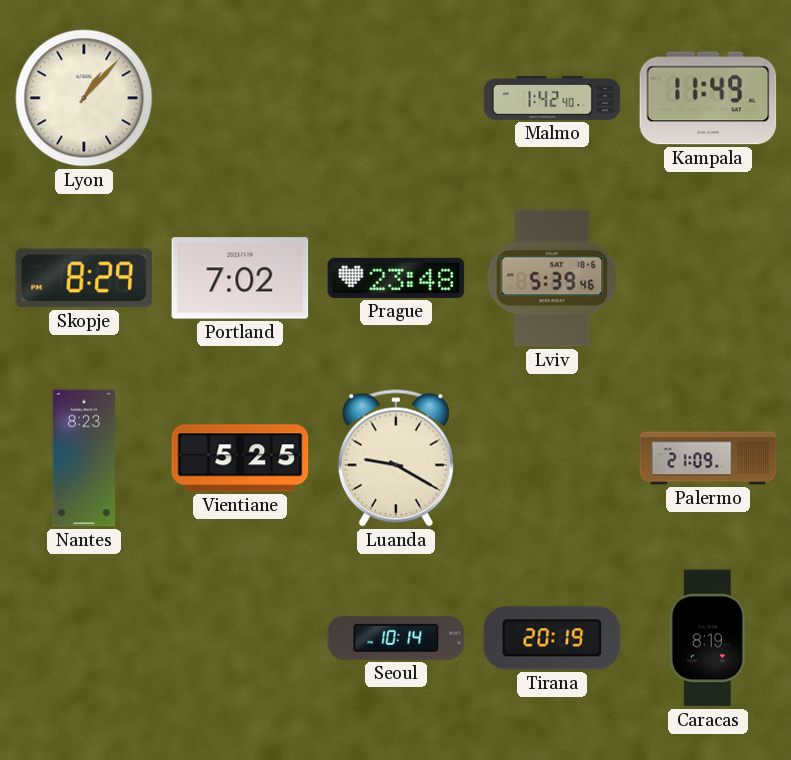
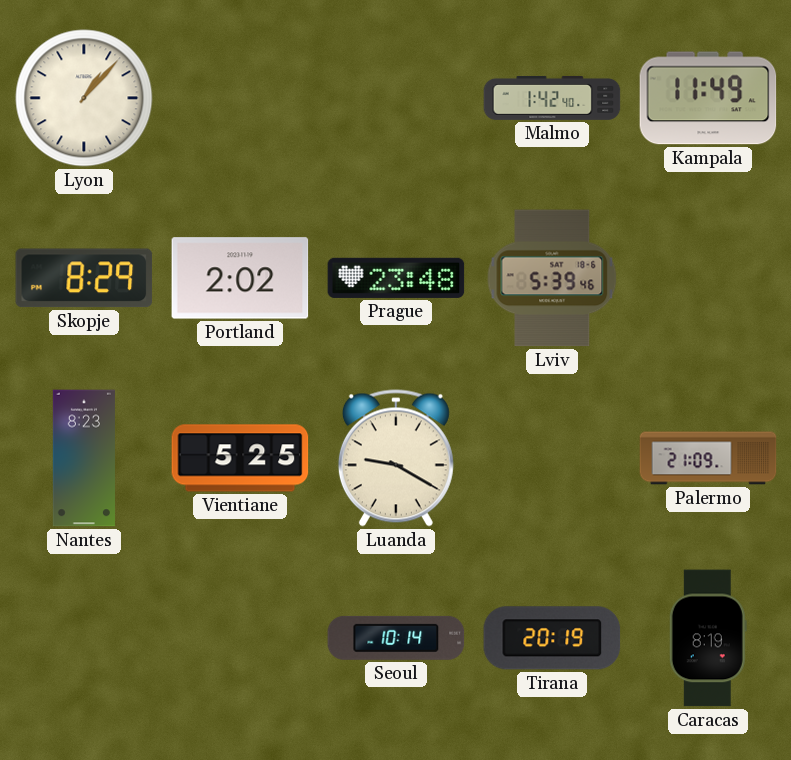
Portland: 7:02 -> 2:02 (240, 278)
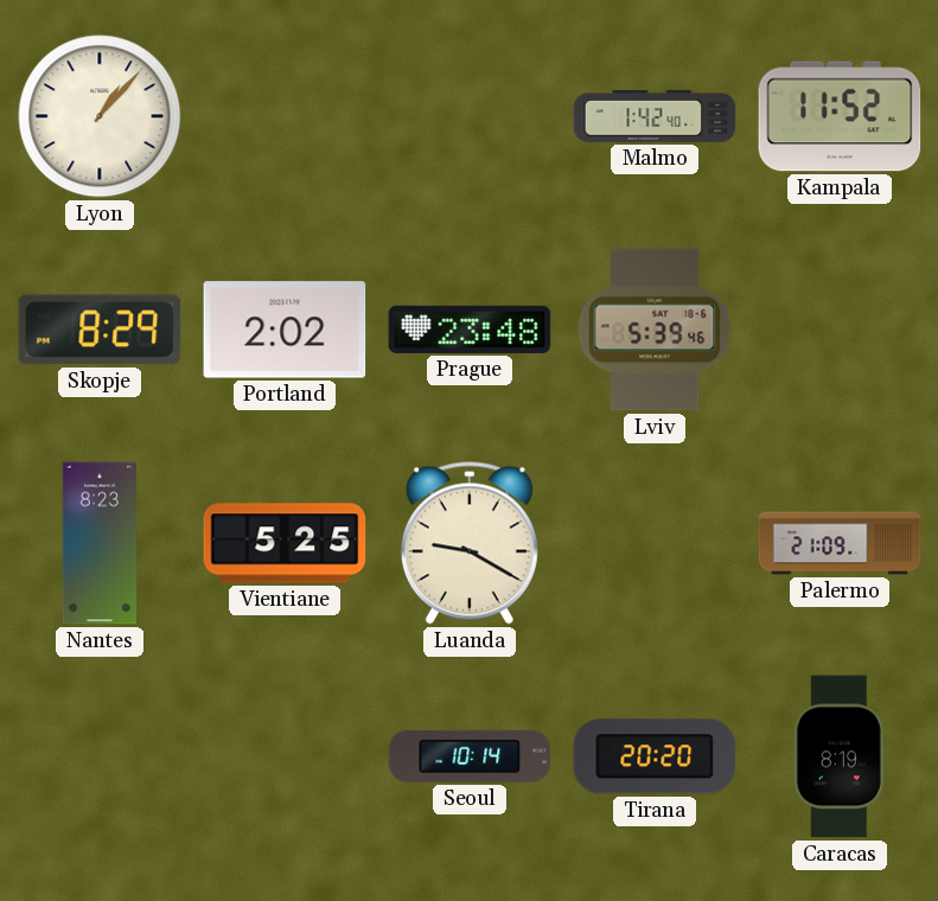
Kampala: 11:49 -> 11:52 (840, 116)
Tirana: 20:19 -> 20:20 (655, 756)
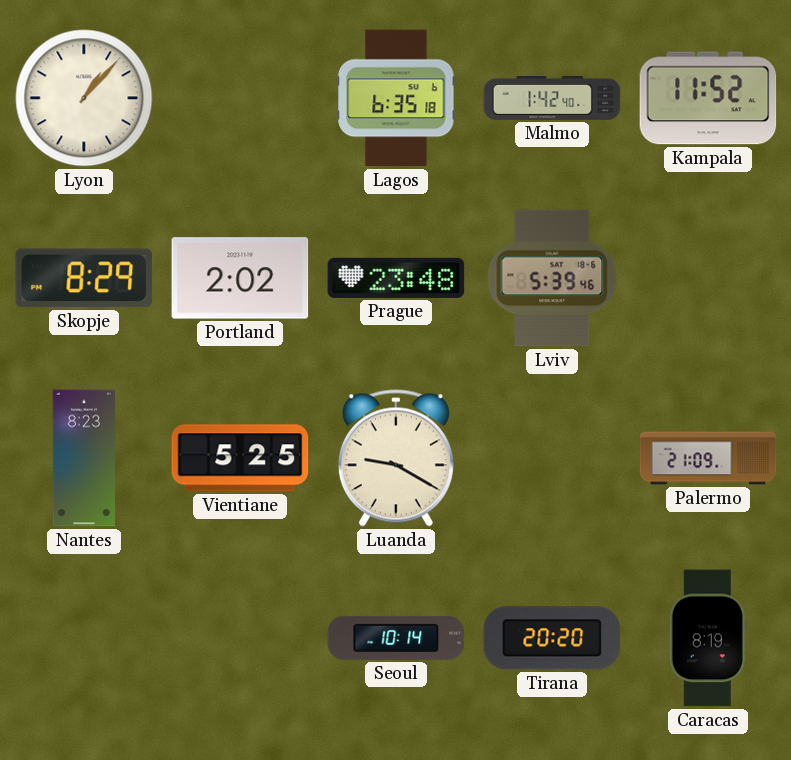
Lagos: none -> 6:35 (396, 98)
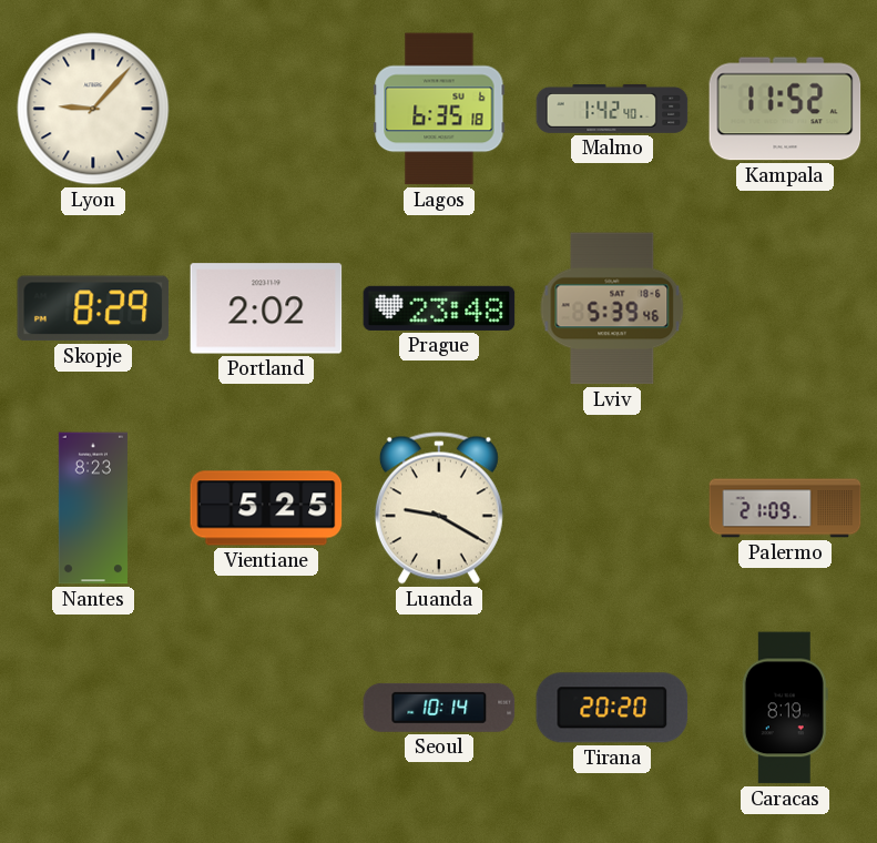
Lyon: 1:07 -> 9:07 (93, 109)
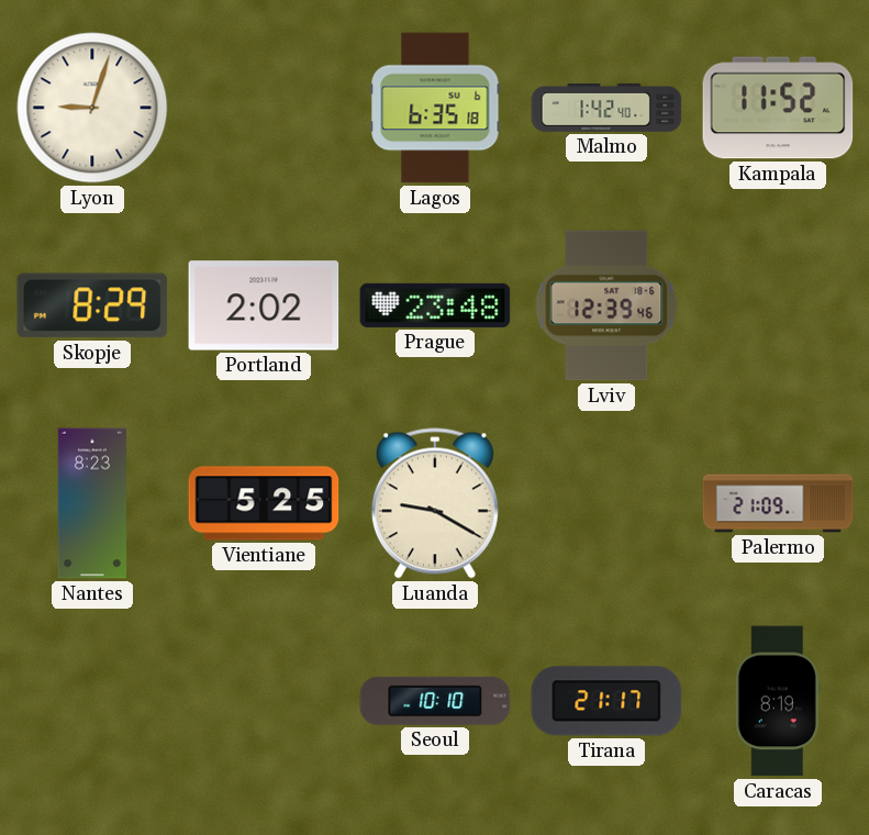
Lyon: 9:07 -> 9:03 (92, 108)
Lviv: 5:39 -> 12:39 (606, 305)
Seoul: 10:14 -> 10:10 (435, 701)
Tirana: 20:20 -> 21:17 (606, 701)
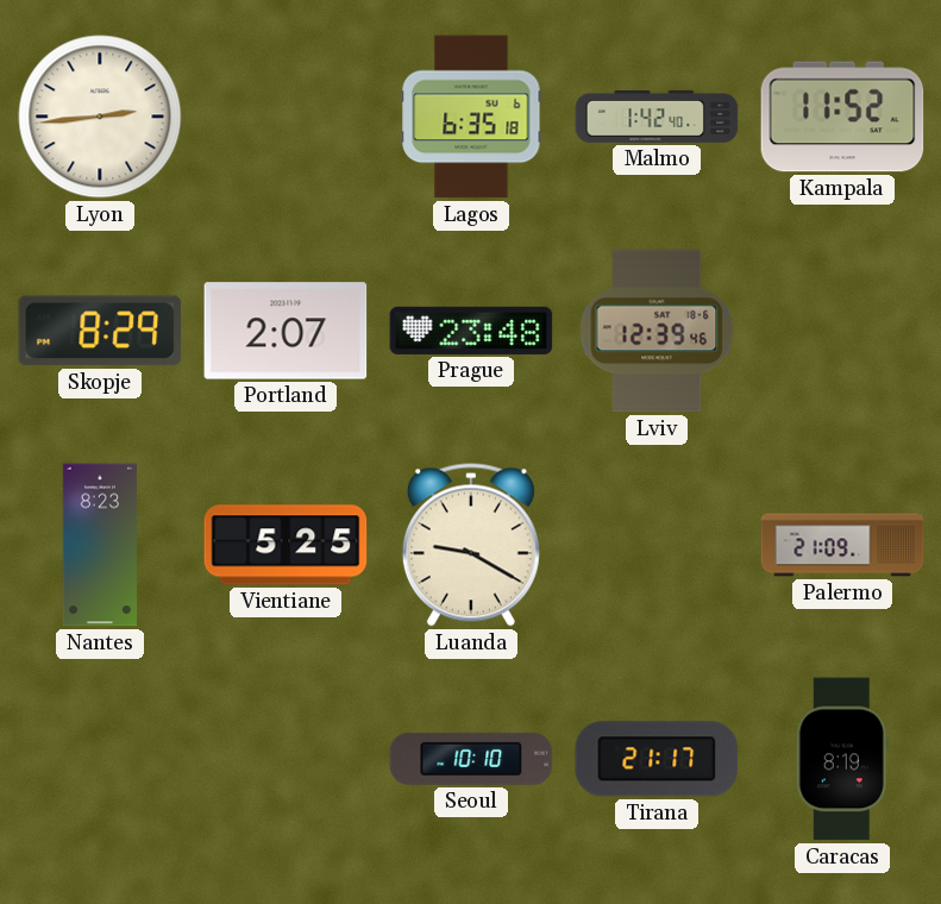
Lyon: 9:03 -> 2:44 (100, 117)
Portland: 2:02 -> 2:07 (286, 331)
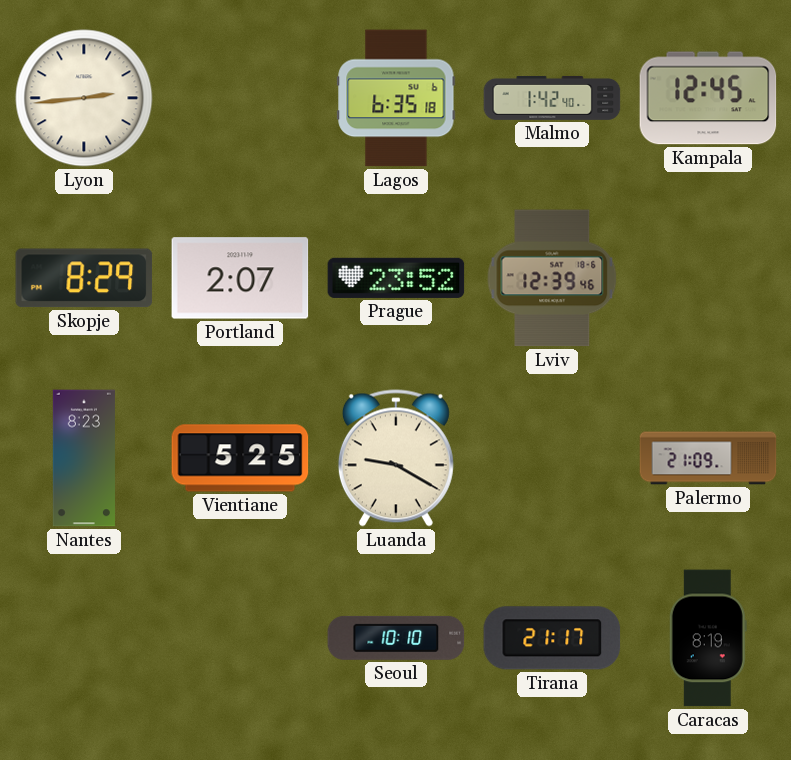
Kampala: 11:52 -> 12:45 (708, 98)
Prague: 23:48 -> 23:52 (396, 278)
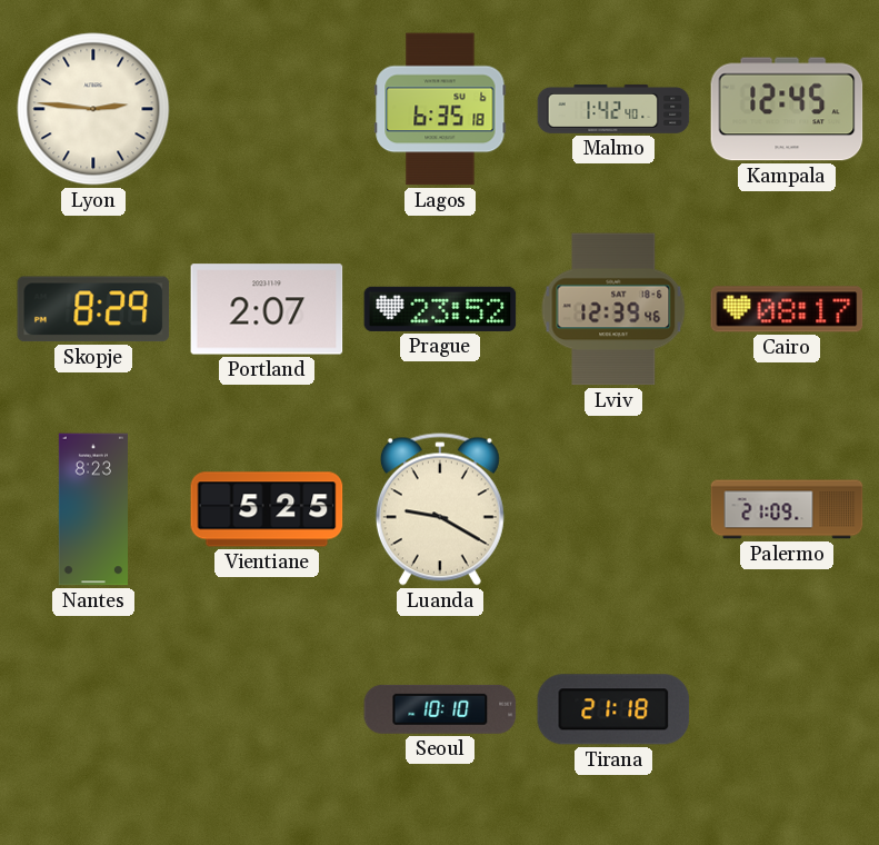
Lyon: 2:44 -> 2:46 (93, 109)
Cairo: none -> 08:17 (787, 309)
Tirana: 21:17 -> 21:18 (613, 709)
Caracas: 8:19 -> none (708, 638)
